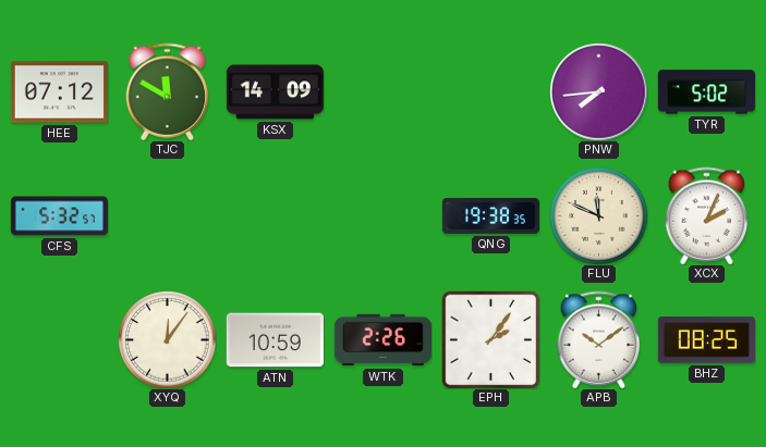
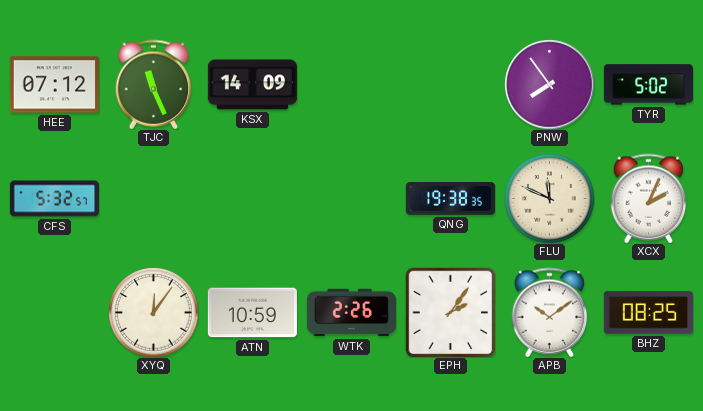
TJC: 11:50 -> 11:26 (154, 84)
PNW: 7:44 -> 7:54 (549, 84)
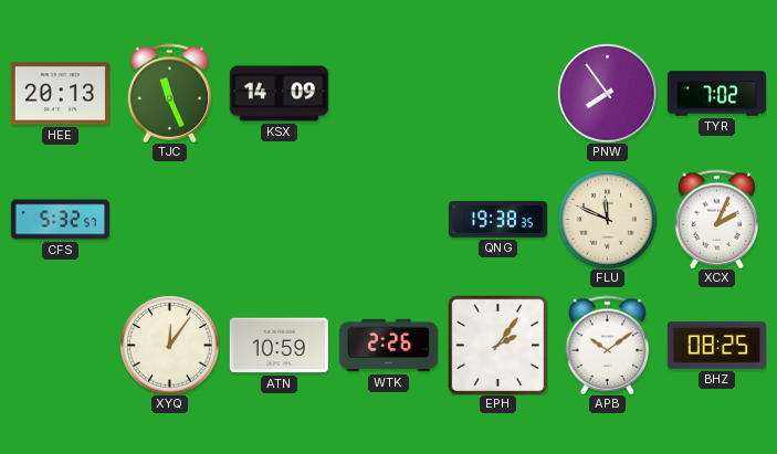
HEE: 07:12 -> 20:13 (60, 94)
TYR: 5:02 -> 7:02 (716, 94)
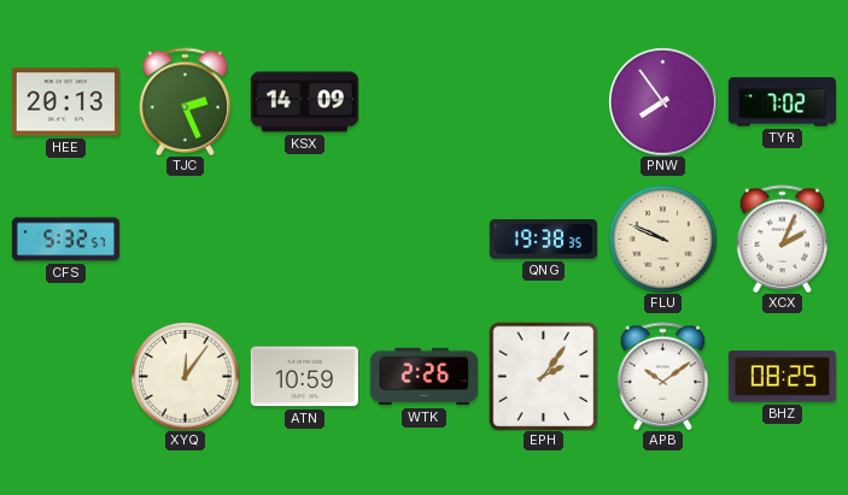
TJC: 11:26 -> 2:26 (186, 101)
FLU: 11:49 -> 9:49 (662, 238)
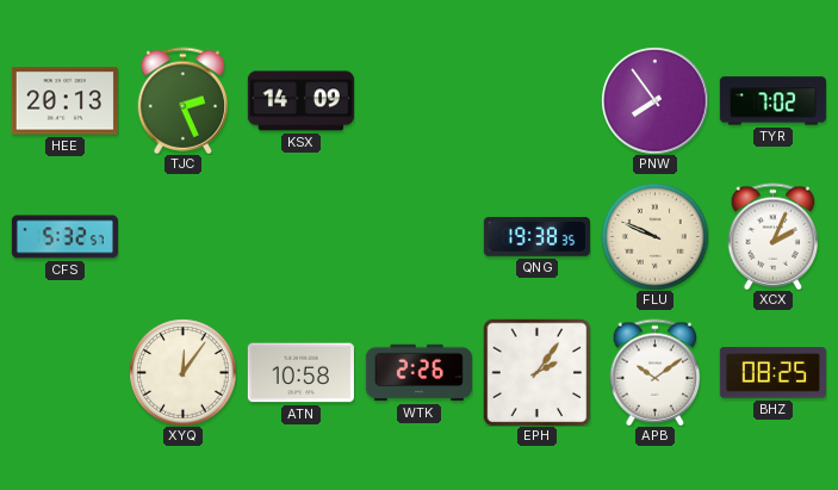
ATN: 10:59 -> 10:58 (300, 373)
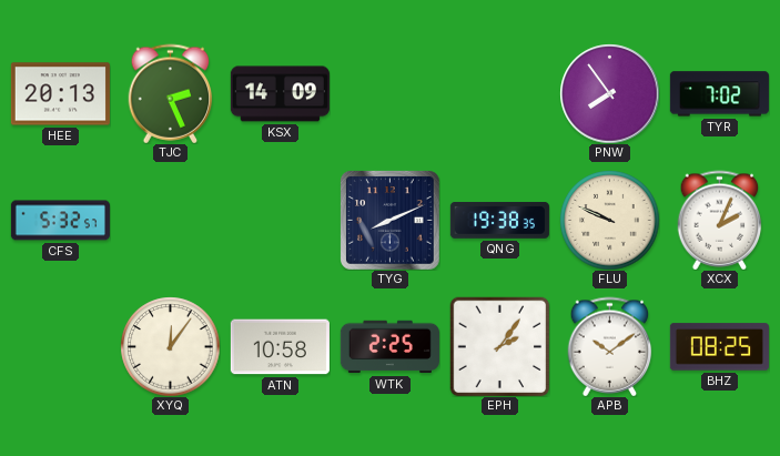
TYG: none -> 8:11 (391, 221)
WTK: 2:26 -> 2:25 (389, 347)
